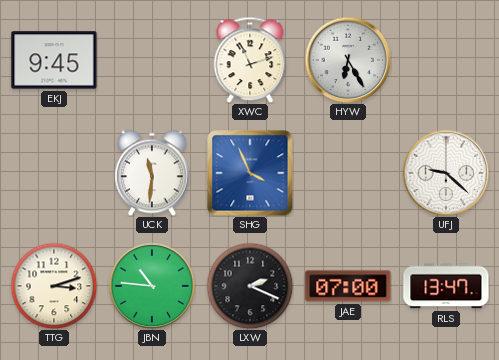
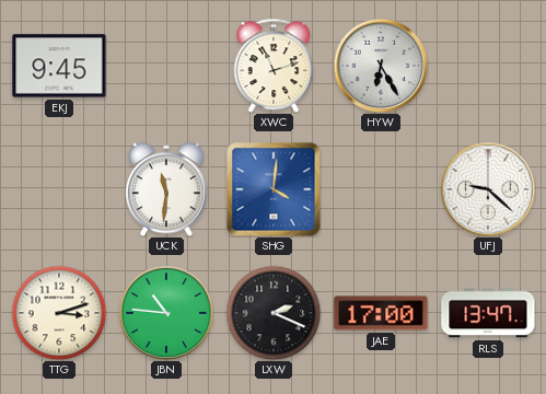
SHG: 3:56 -> 4:01 (274, 189)
JAE: 07:00 -> 17:00 (381, 313)
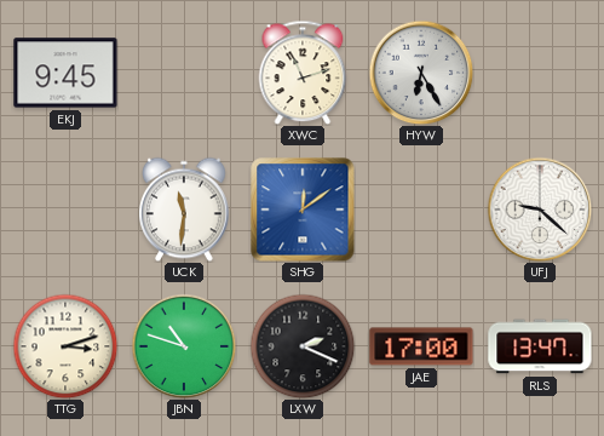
SHG: 4:01 -> 12:09 (303, 210)
JBN: 10:46 -> 10:48 (184, 346)
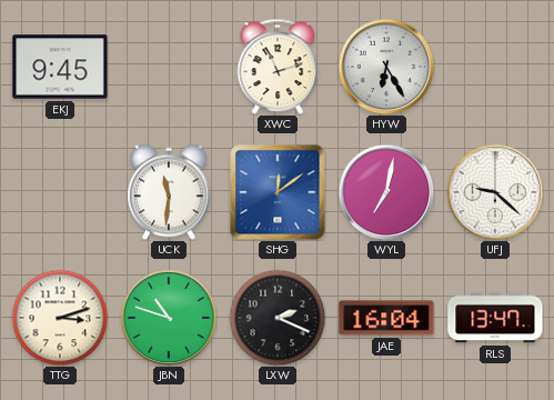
WYL: none -> 7:02 (386, 192)
JAE: 17:00 -> 16:04 (386, 318)
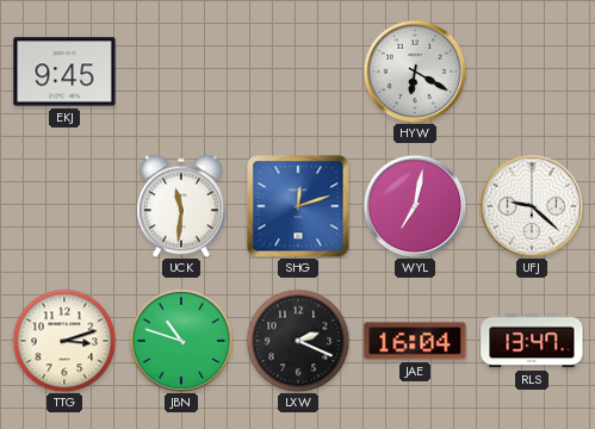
XWC: 11:12 -> none (278, 67)
HYW: 6:25 -> 6:20 (415, 71)
SHG: 12:09 -> 12:12 (298, 206)
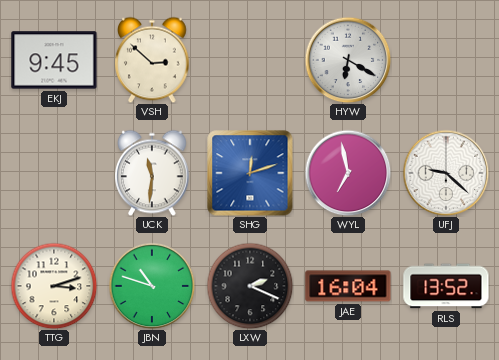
VSH: none -> 2:52 (153, 60)
WYL: 7:02 -> 6:58 (348, 173)
RLS: 13:47 -> 13:52 (446, 286)
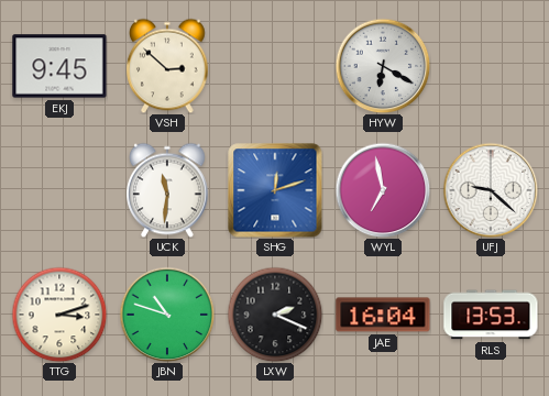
RLS: 13:52 -> 13:53 (491, 315)
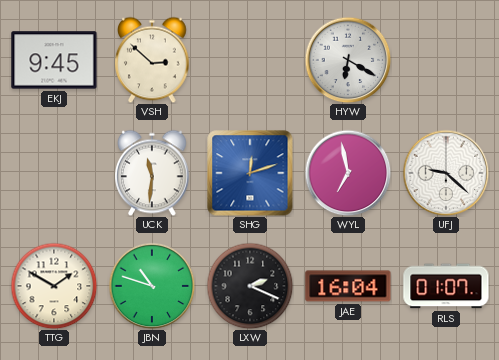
TTG: 3:12 -> 1:50 (54, 286)
RLS: 13:53 -> 01:07 (446, 286)
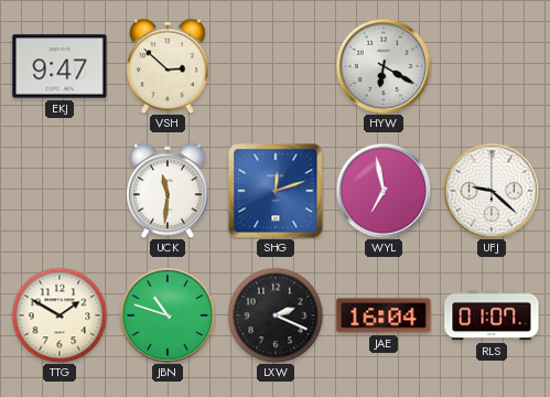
EKJ: 9:45 -> 9:47 (60, 66)
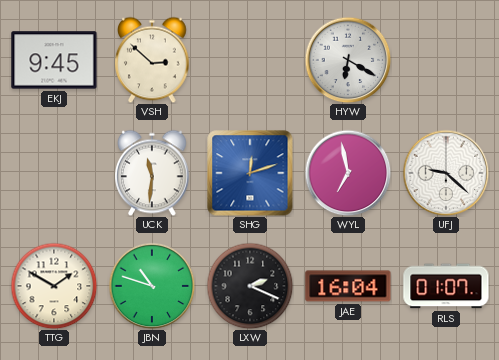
EKJ: 9:47 -> 9:45 (54, 60)
